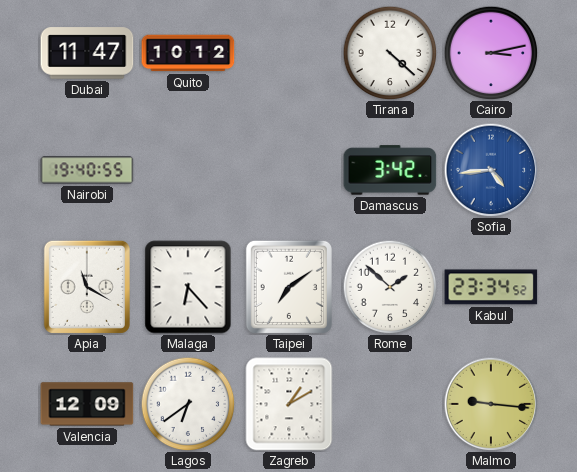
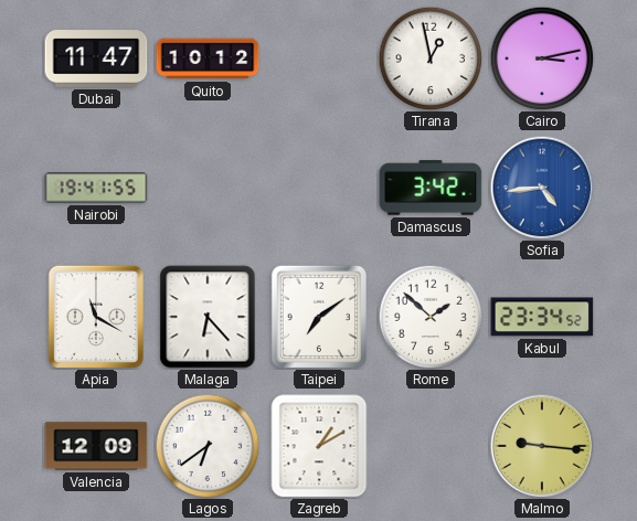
Tirana: 4:22 -> 12:58 (431, 59)
Nairobi: 19:40 -> 19:41 (96, 188)
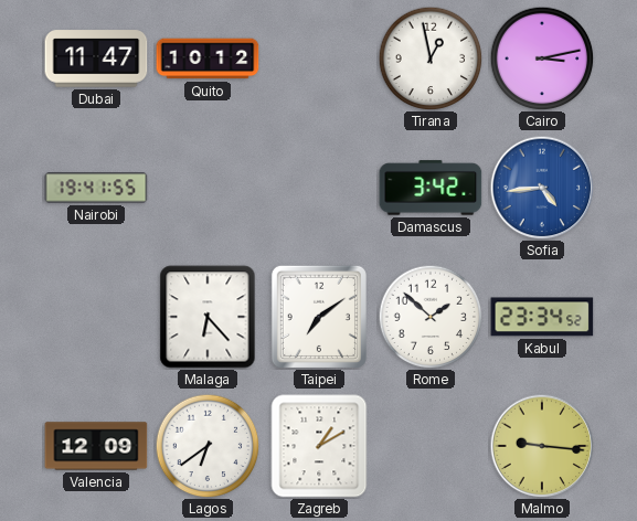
Apia: 11:20 -> none (96, 317)
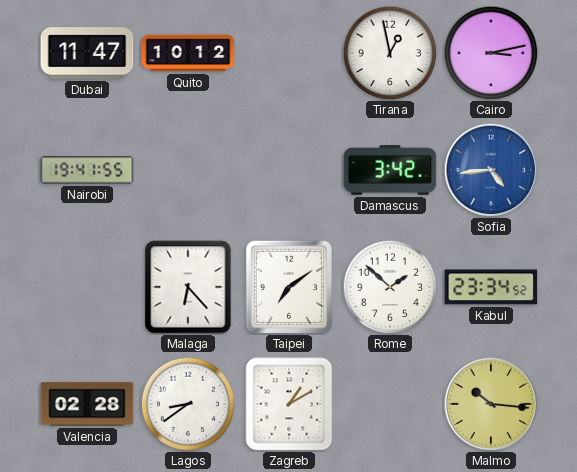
Valencia: 12:09 -> 02:28 (87, 404)
Lagos: 6:39 -> 8:39 (188, 404)
Malmo: 9:16 -> 10:16 (491, 404)
